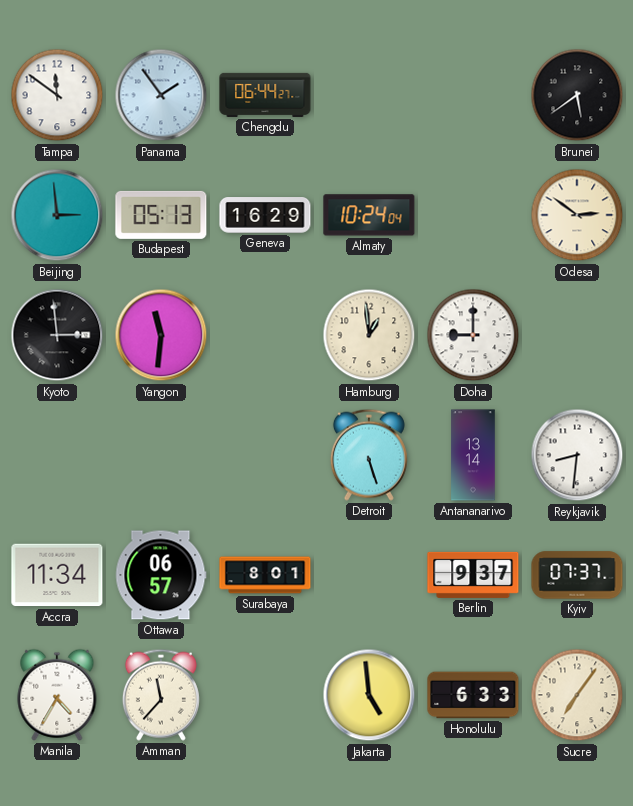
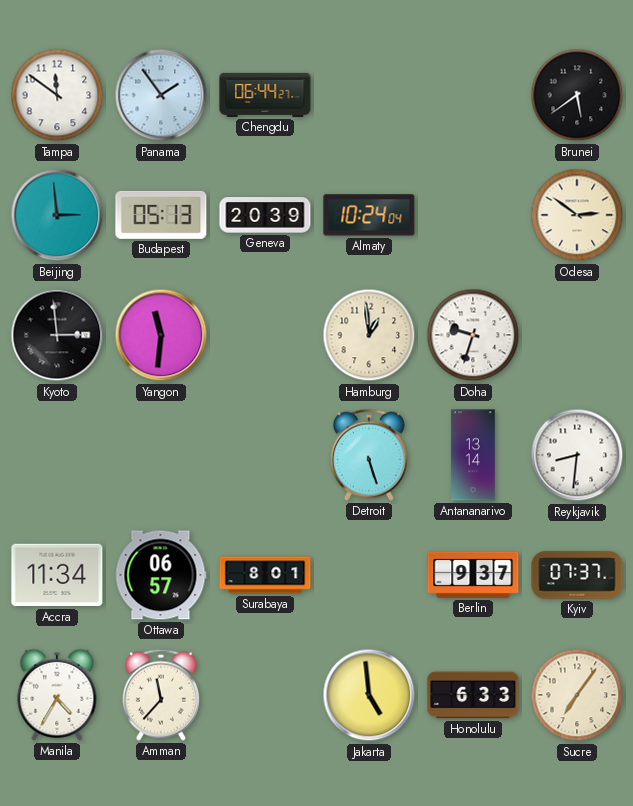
Geneva: 16:29 -> 20:39 (265, 215)
Doha: 9:00 -> 9:33 (473, 335)
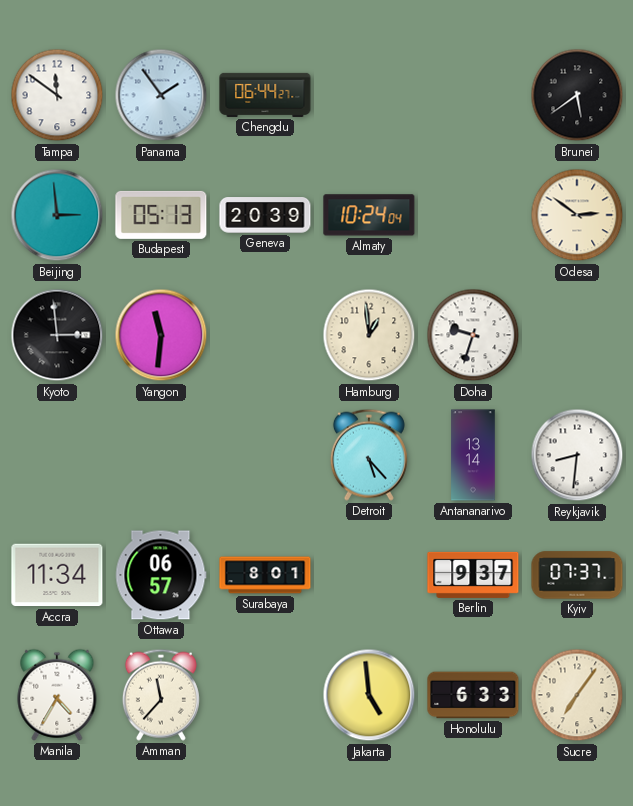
Detroit: 5:27 -> 5:23 (369, 455)
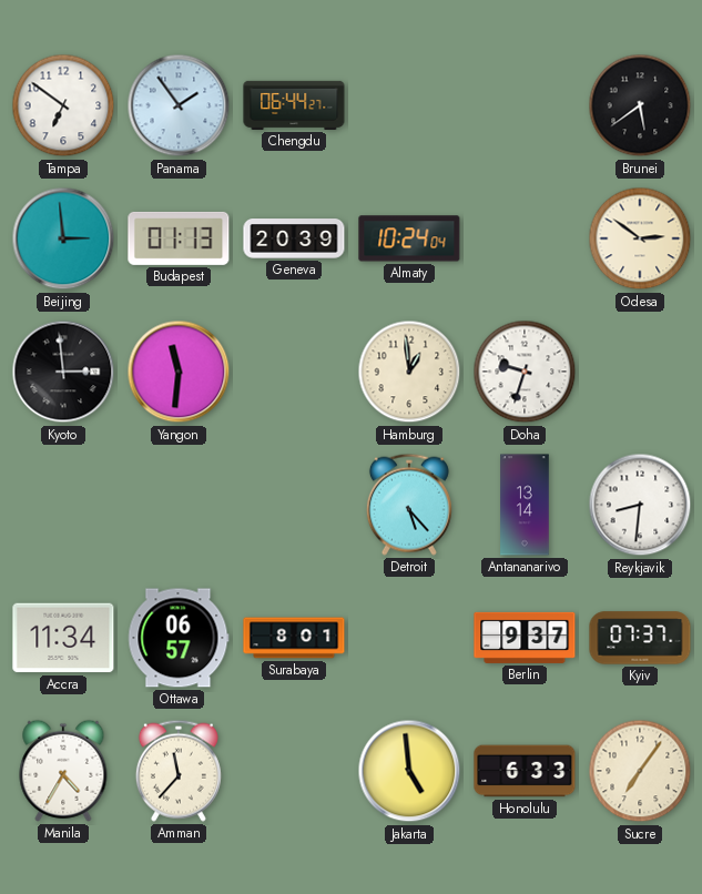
Tampa: 11:51 -> 6:51 (63, 105)
Budapest: 05:13 -> 01:13 (179, 238)
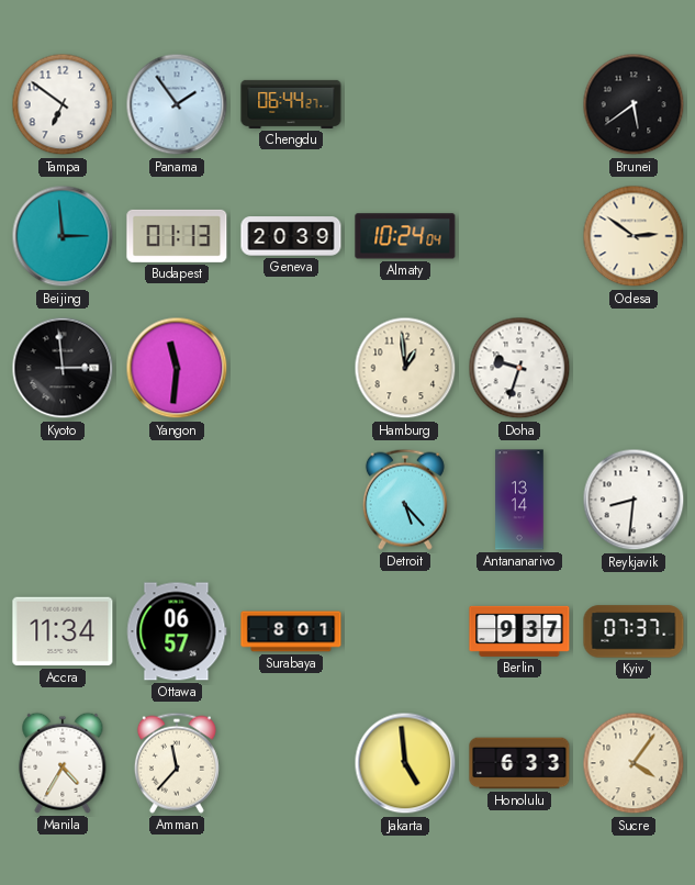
Sucre: 7:06 -> 4:06 (634, 763)
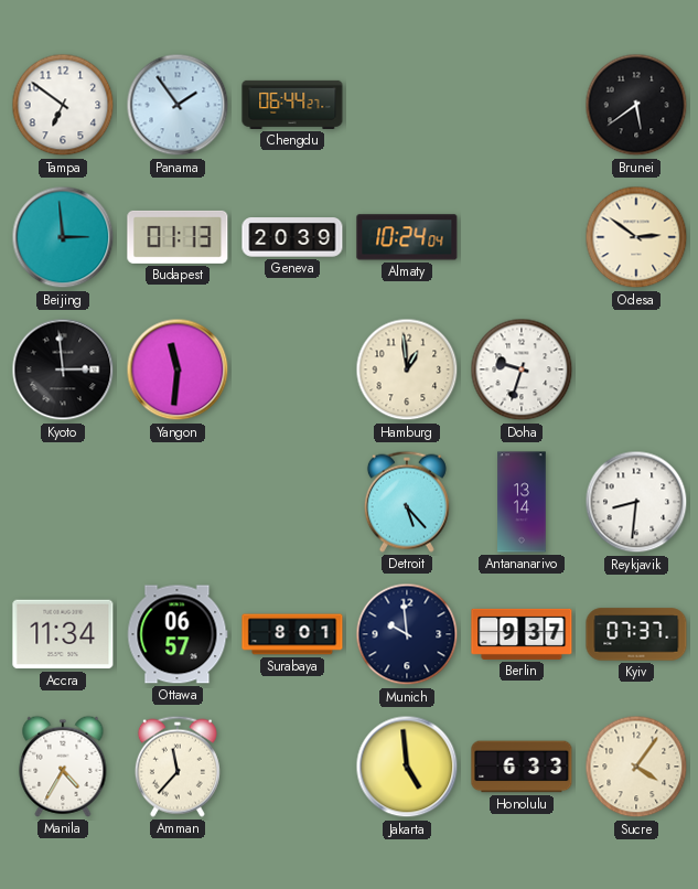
Munich: none -> 9:59 (407, 634)
